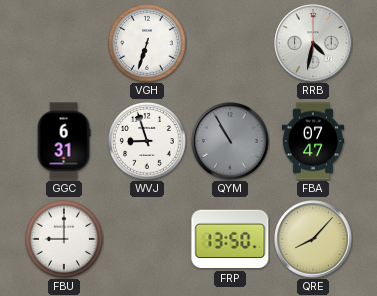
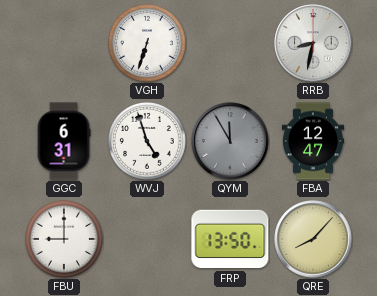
RRB: 4:32 -> 8:32 (313, 43)
WVJ: 8:57 -> 4:57 (148, 142)
QYM: 10:55 -> 11:55 (230, 141)
FBA: 07:47 -> 12:47 (312, 141)
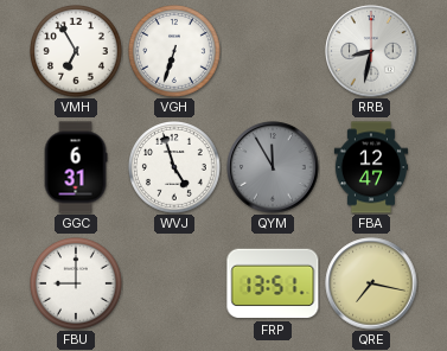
VMH: none -> 6:55 (77, 52)
FRP: 13:50 -> 13:51 (273, 283)
QRE: 8:07 -> 7:17 (371, 283)
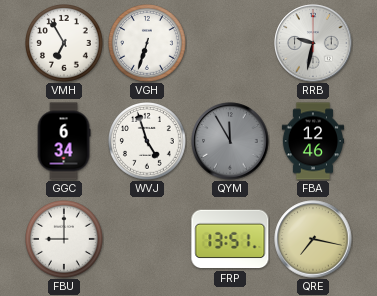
RRB: 8:32 -> 9:32 (313, 43)
GGC: 6:31 -> 6:34 (64, 141)
FBA: 12:47 -> 12:46 (312, 141)
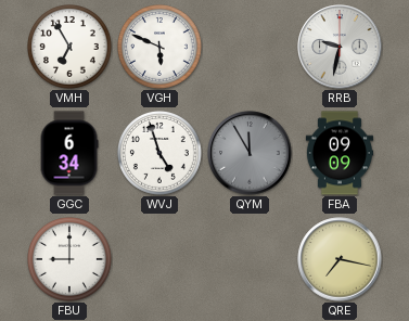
VGH: 6:33 -> 5:49 (161, 48)
FBA: 12:46 -> 09:09 (338, 153)
FRP: 13:51 -> none (230, 239)
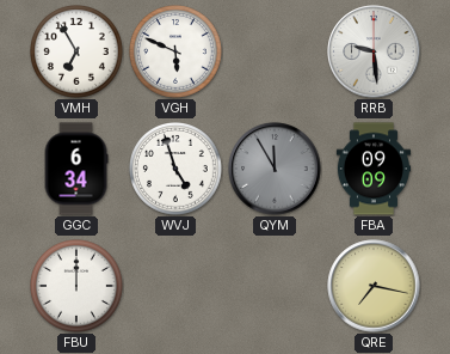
RRB: 9:32 -> 9:29 (374, 51)
FBU: 9:00 -> 12:00 (78, 287)
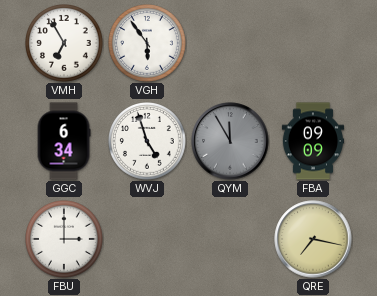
VGH: 5:49 -> 5:54 (148, 44)
RRB: 9:29 -> none (374, 51)
FBU: 12:00 -> 3:00 (65, 240)
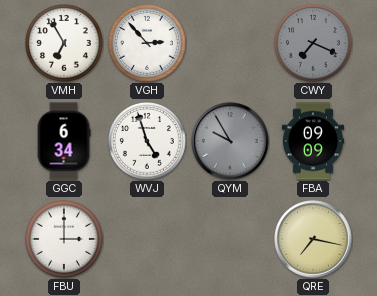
VGH: 5:54 -> 2:53 (148, 44)
CWY: none -> 7:19 (314, 44)
QYM: 11:55 -> 9:55 (230, 141)
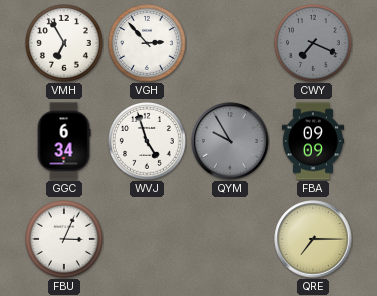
FBU: 3:00 -> 3:04 (65, 240)
QRE: 7:17 -> 7:15 (313, 239)
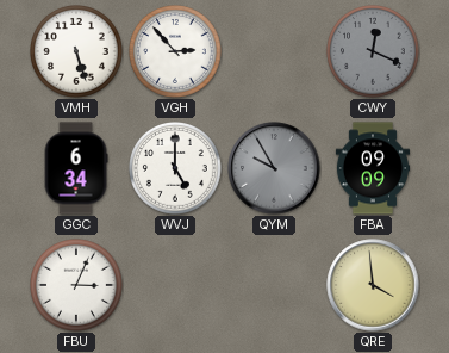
VMH: 6:55 -> 5:27 (77, 52)
CWY: 7:19 -> 12:19 (374, 52)
WVJ: 4:57 -> 5:00 (176, 169)
QRE: 7:15 -> 3:59 (373, 285)
